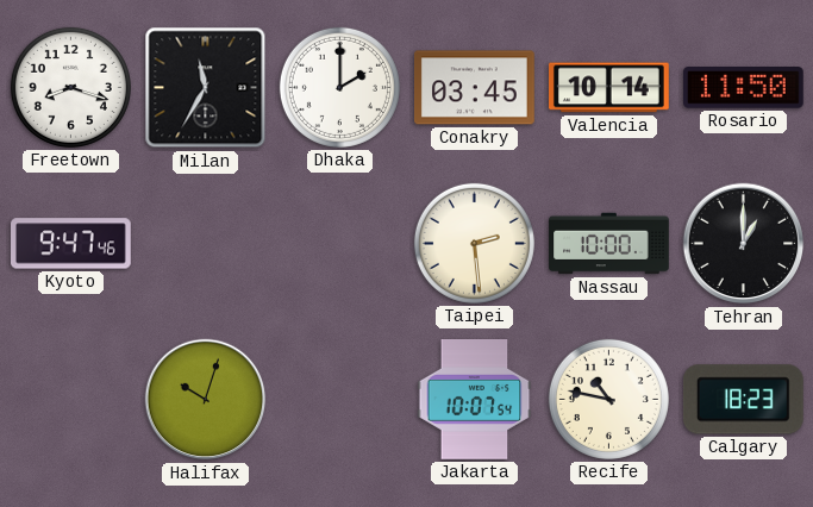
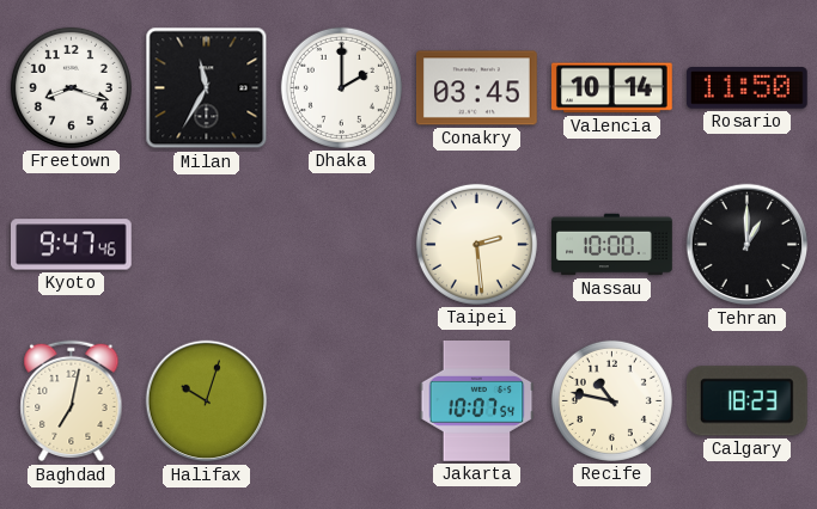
Baghdad: none -> 7:02 (72, 401)
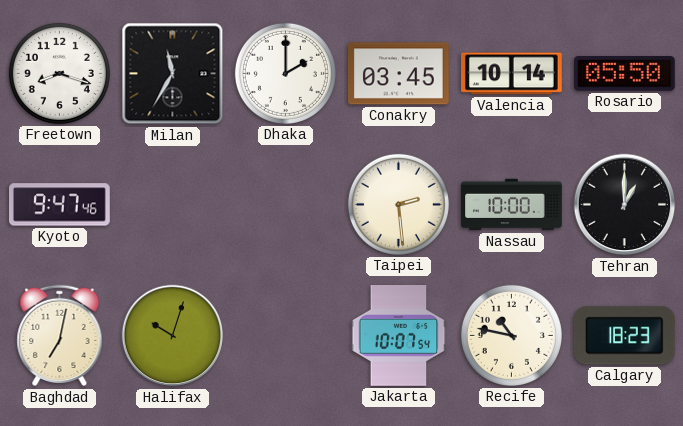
Rosario: 11:50 -> 05:50 (624, 74)
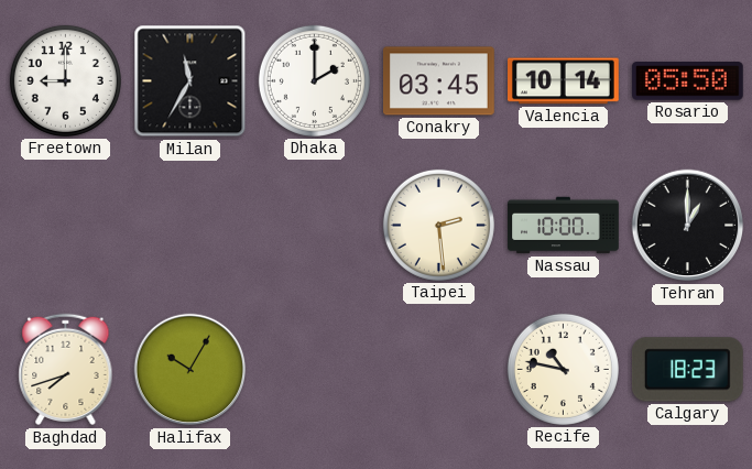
Freetown: 8:18 -> 9:00 (65, 80)
Kyoto: 9:47 -> none (60, 205)
Baghdad: 7:02 -> 7:42 (66, 370)
Halifax: 10:03 -> 10:05 (190, 370)
Jakarta: 10:07 -> none (399, 336)
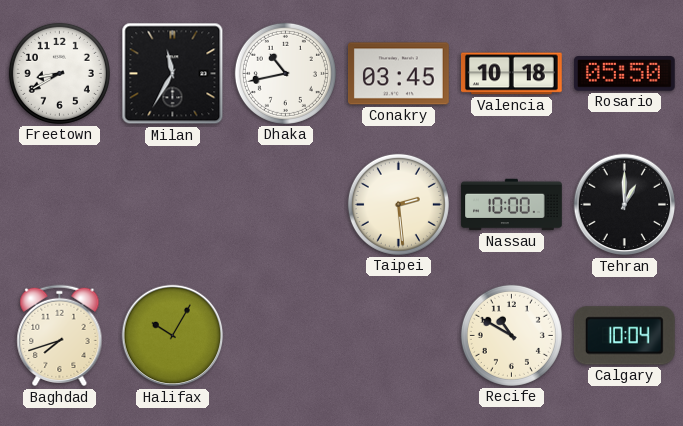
Freetown: 9:00 -> 8:40 (59, 73)
Dhaka: 2:00 -> 10:43 (285, 73)
Valencia: 10:14 -> 10:18 (512, 74)
Recife: 10:47 -> 10:50 (511, 335)
Calgary: 18:23 -> 10:04 (624, 336)
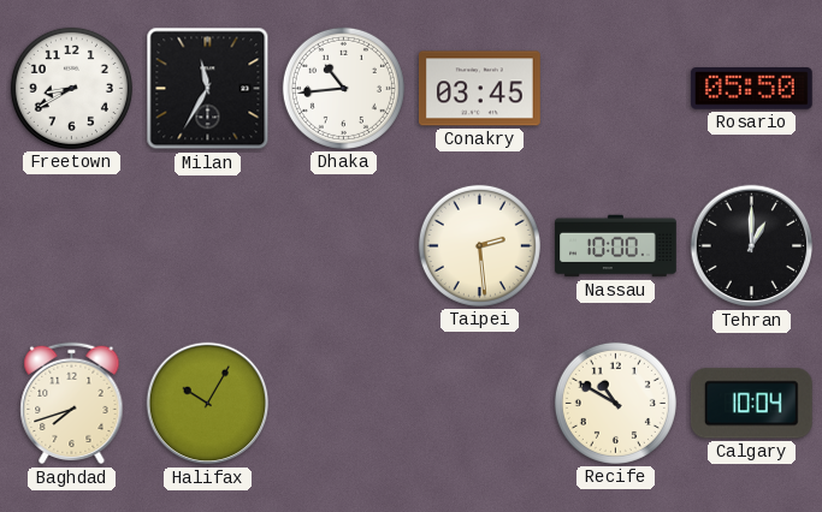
Dhaka: 10:43 -> 10:44 (343, 88)
Valencia: 10:18 -> none (512, 74)
